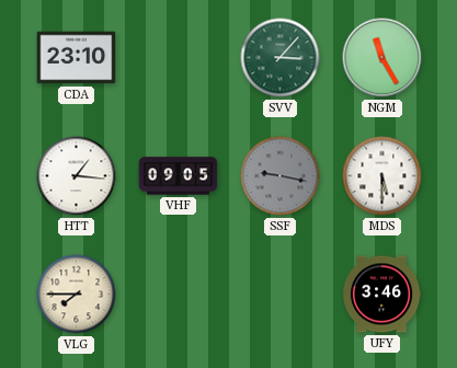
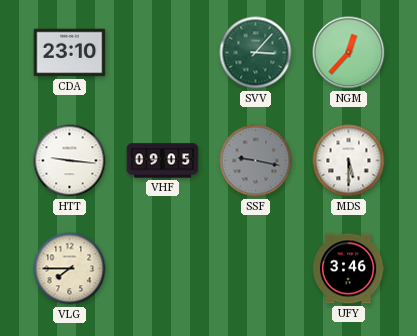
NGM: 11:25 -> 12:37 (349, 53)
HTT: 1:16 -> 9:16 (70, 161)
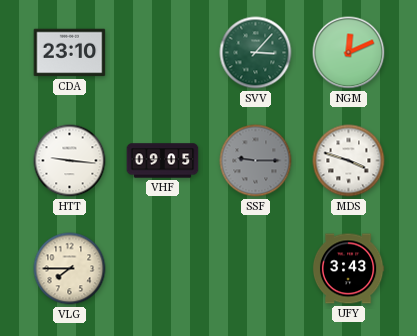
NGM: 12:37 -> 12:11 (349, 53)
SSF: 9:17 -> 9:15 (256, 161)
MDS: 5:30 -> 3:48 (349, 161)
UFY: 3:46 -> 3:43 (348, 269)
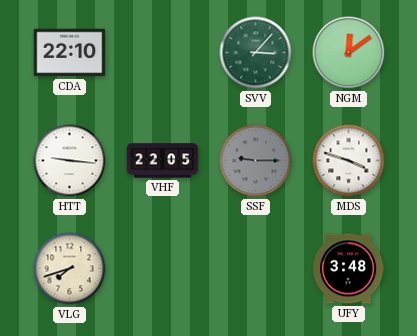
CDA: 23:10 -> 22:10 (70, 53)
NGM: 12:11 -> 12:09 (349, 53)
VHF: 09:05 -> 22:05 (163, 161)
VLG: 7:45 -> 7:42 (70, 269)
UFY: 3:43 -> 3:48 (348, 269)
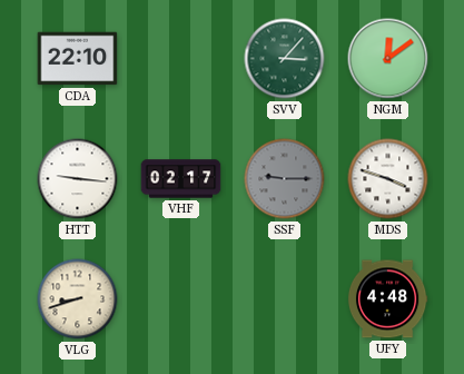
VHF: 22:05 -> 02:17 (181, 179)
VLG: 7:42 -> 8:42 (78, 299)
UFY: 3:48 -> 4:48 (387, 299)
